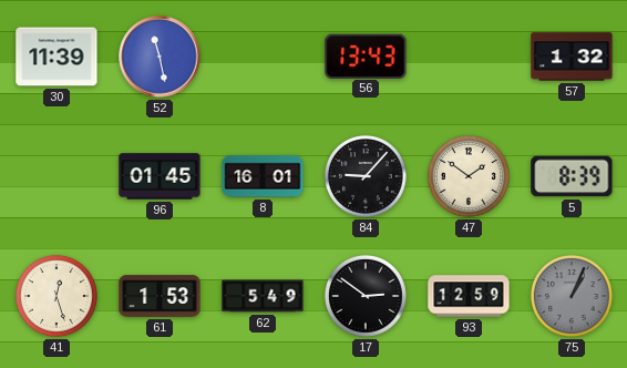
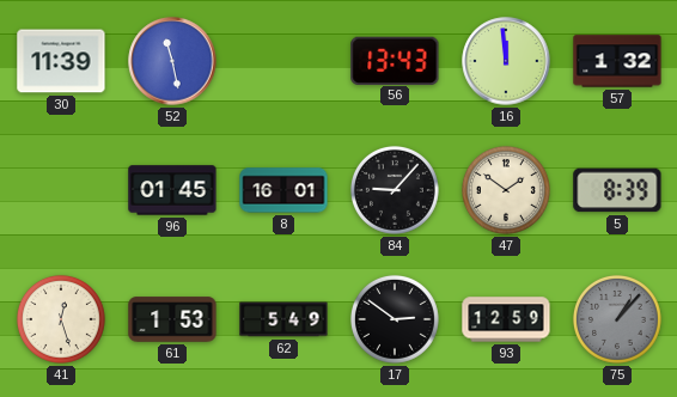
16: none -> 11:59 (506, 61)
75: 1:04 -> 1:07 (617, 319)
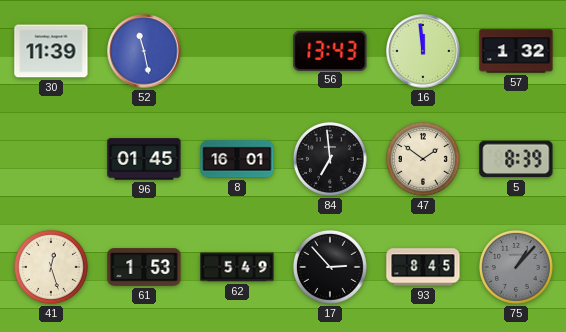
84: 9:07 -> 6:59 (330, 159)
17: 2:51 -> 2:53 (330, 267)
93: 12:59 -> 8:45 (423, 267)
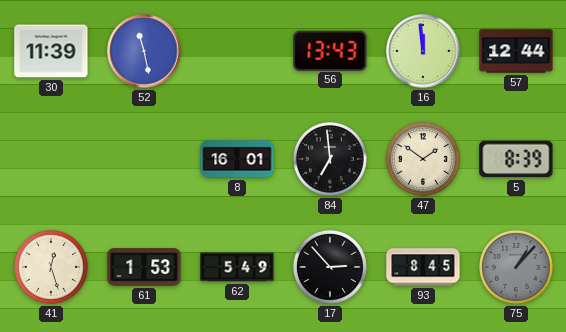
57: 1:32 -> 12:44 (516, 51)
96: 01:45 -> none (144, 159)
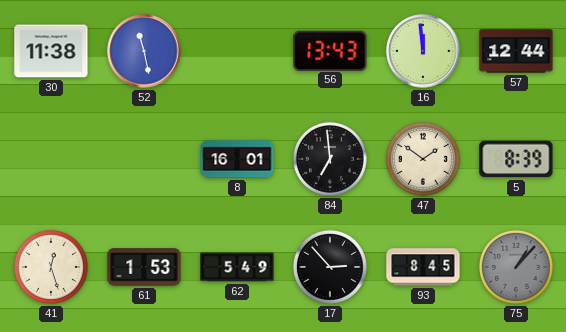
30: 11:39 -> 11:38 (51, 51)
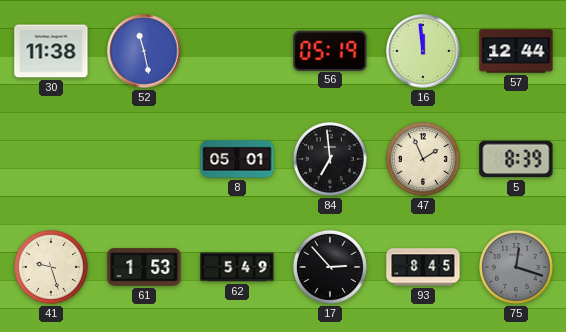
56: 13:43 -> 05:19 (330, 50)
8: 16:01 -> 05:01 (237, 159)
47: 1:51 -> 1:56 (423, 159)
41: 12:27 -> 9:27 (51, 267)
75: 1:07 -> 12:18 (516, 267)
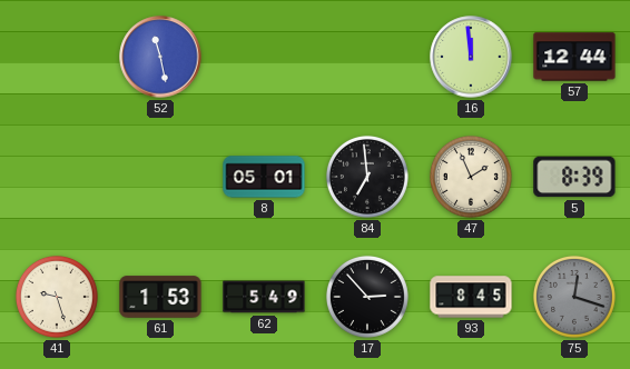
30: 11:38 -> none (51, 51)
56: 05:19 -> none (330, 50)
